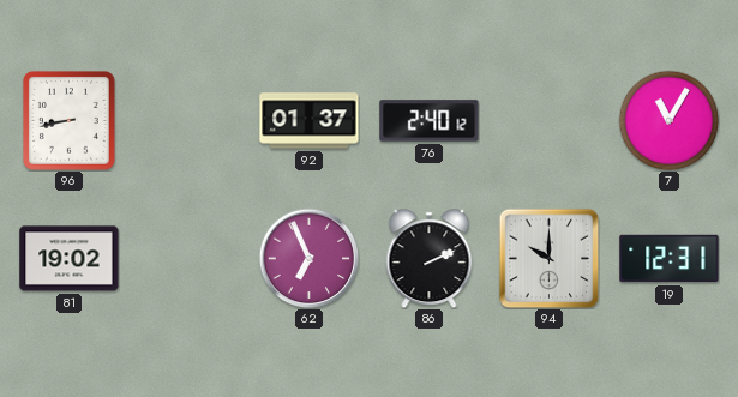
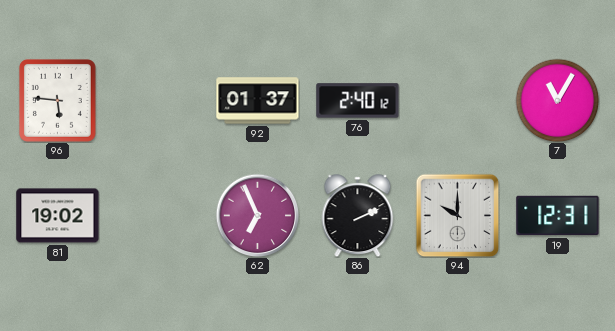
96: 8:43 -> 5:46 (57, 100)
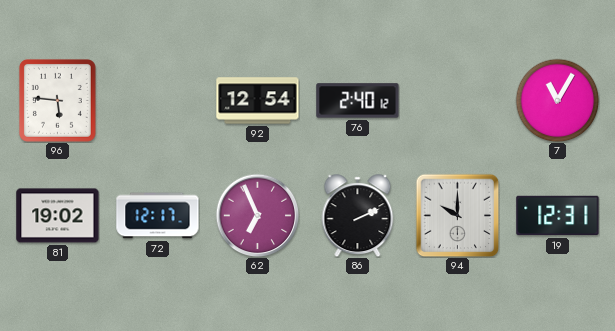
92: 01:37 -> 12:54 (258, 101)
72: none -> 12:17 (158, 216)
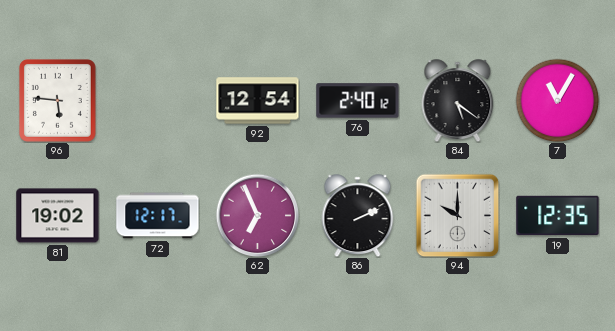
84: none -> 5:21 (458, 101)
19: 12:31 -> 12:35 (558, 216)
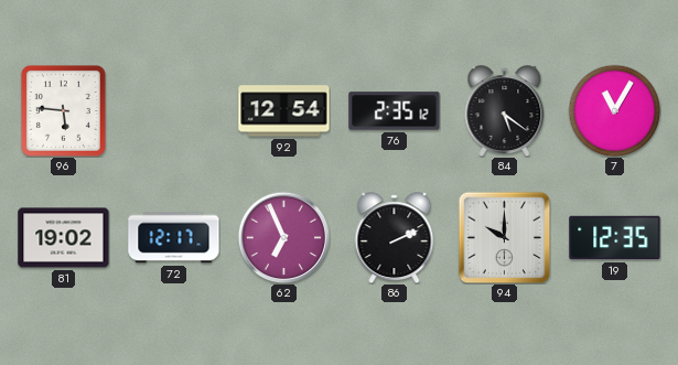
76: 2:40 -> 2:35 (395, 111)
